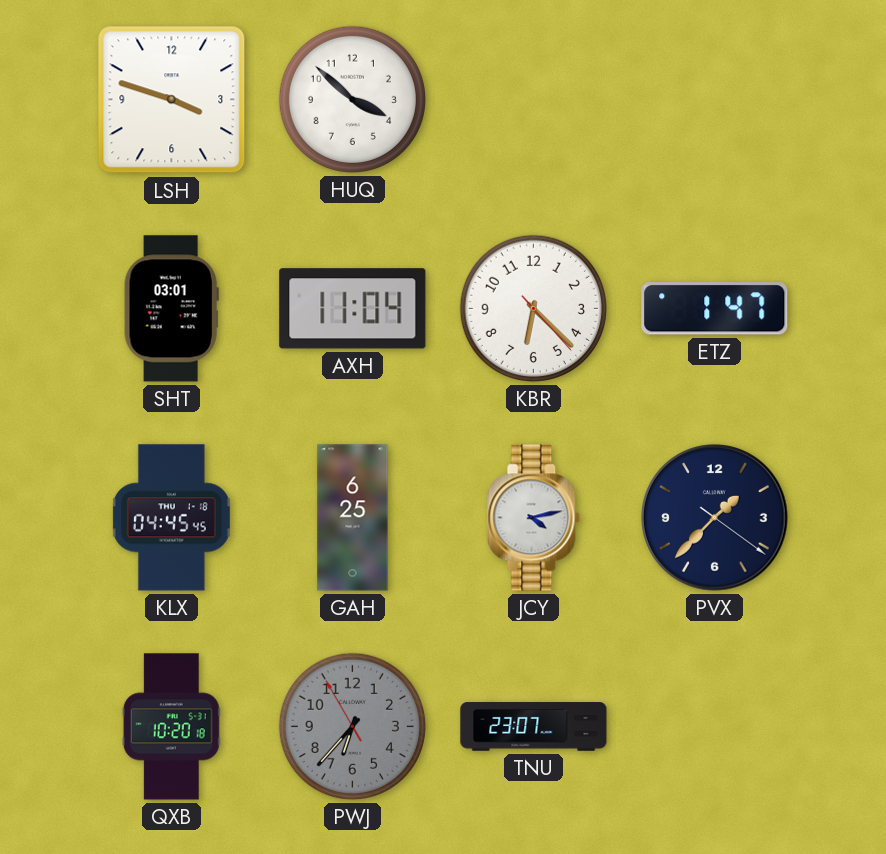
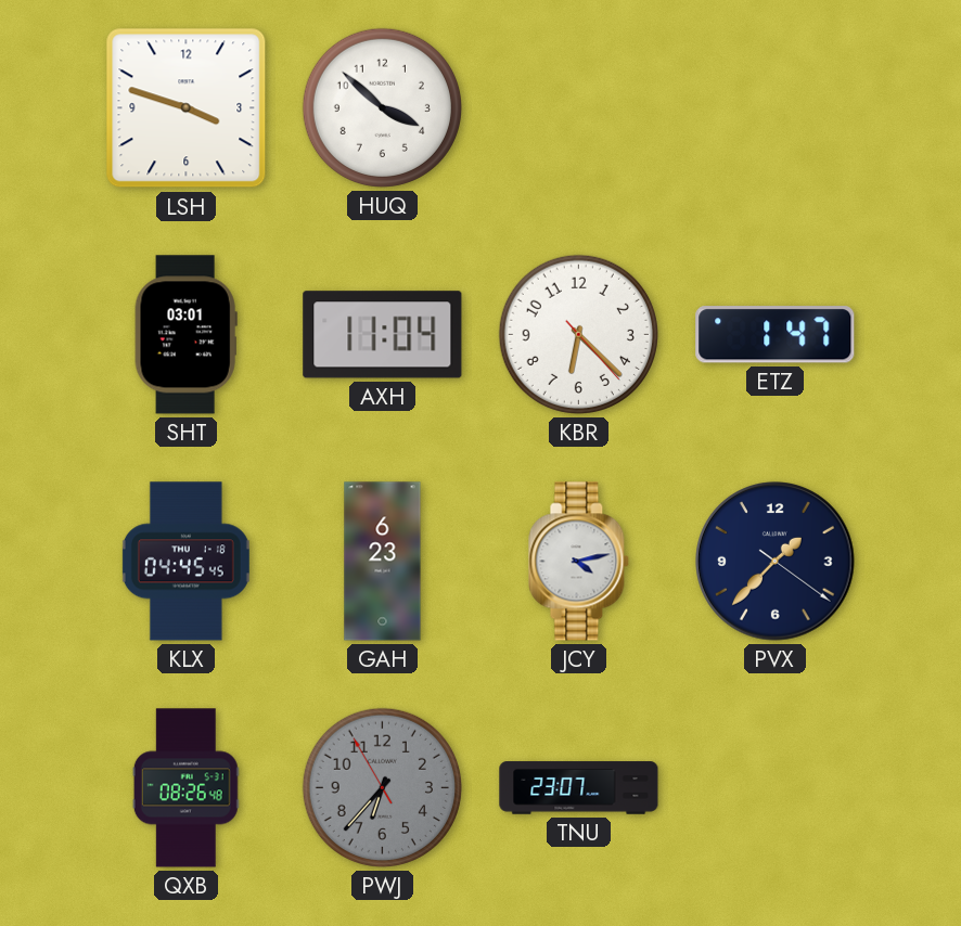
GAH: 6:25 -> 6:23 (383, 562)
QXB: 10:20 -> 08:26 (185, 788)
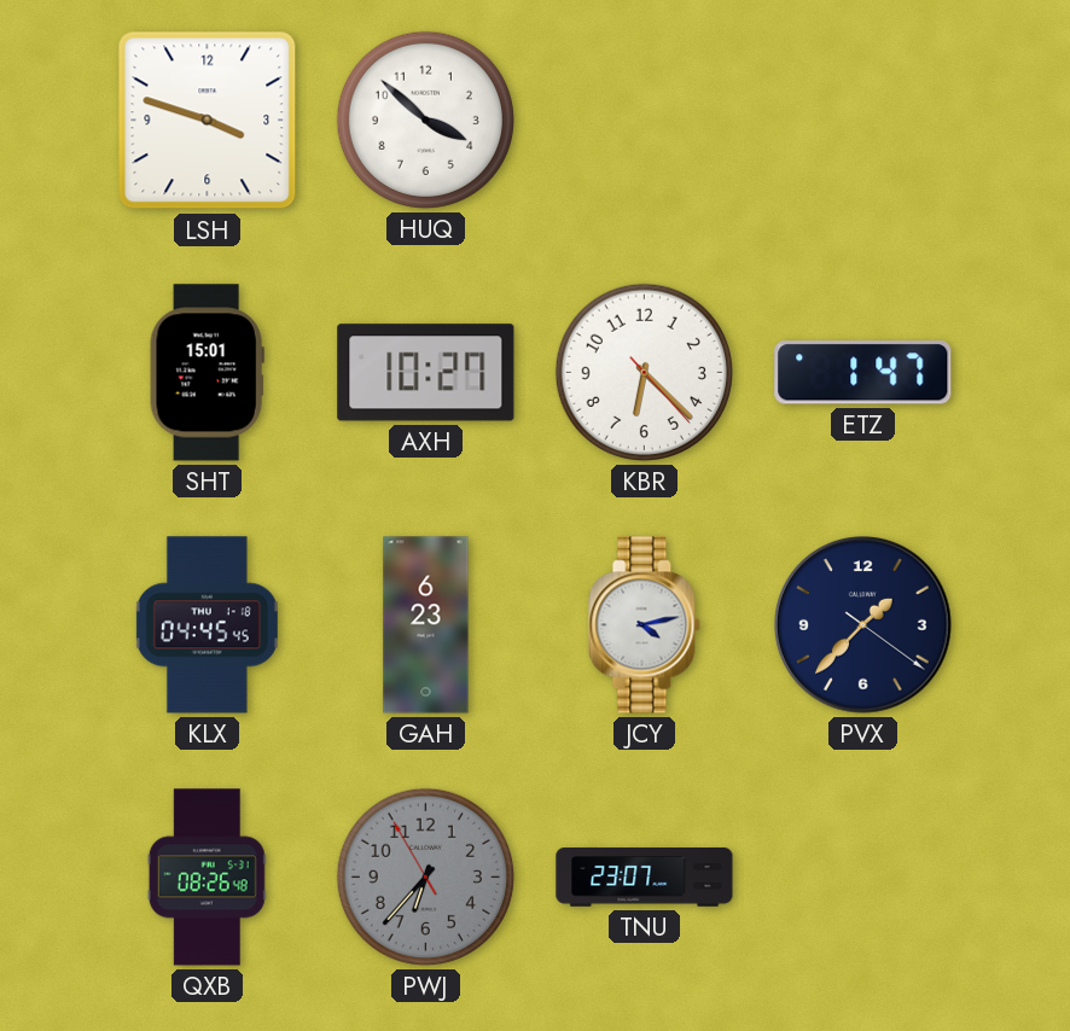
SHT: 03:01 -> 15:01 (207, 373)
AXH: 11:04 -> 10:27 (426, 373)
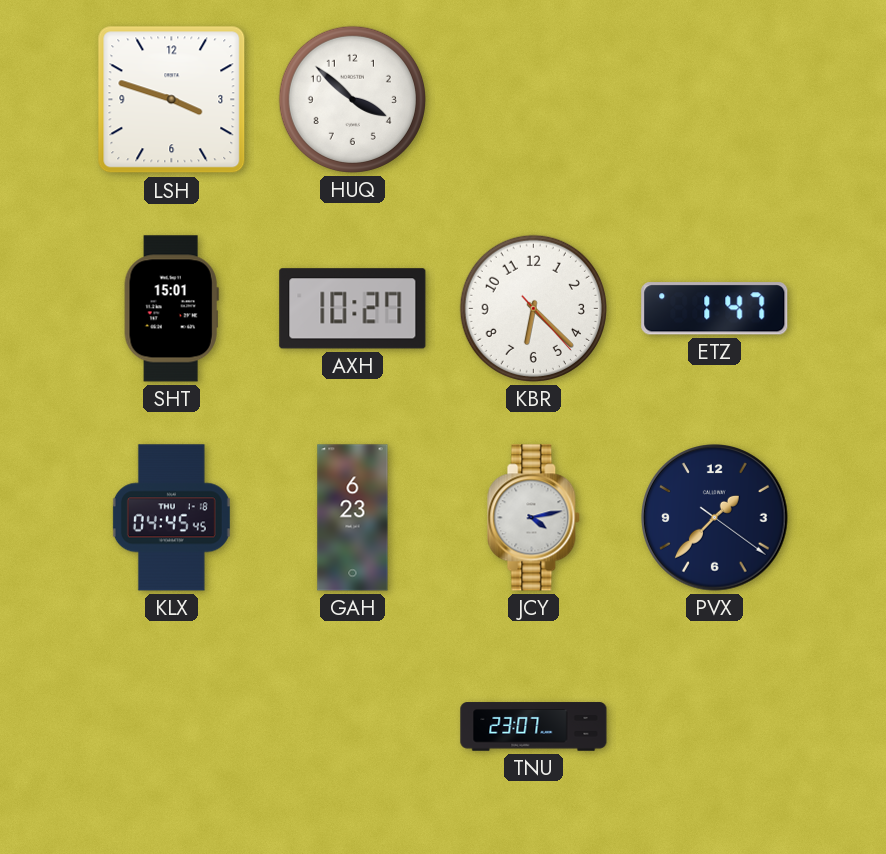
QXB: 08:26 -> none (207, 878)
PWJ: 6:36 -> none (425, 876)
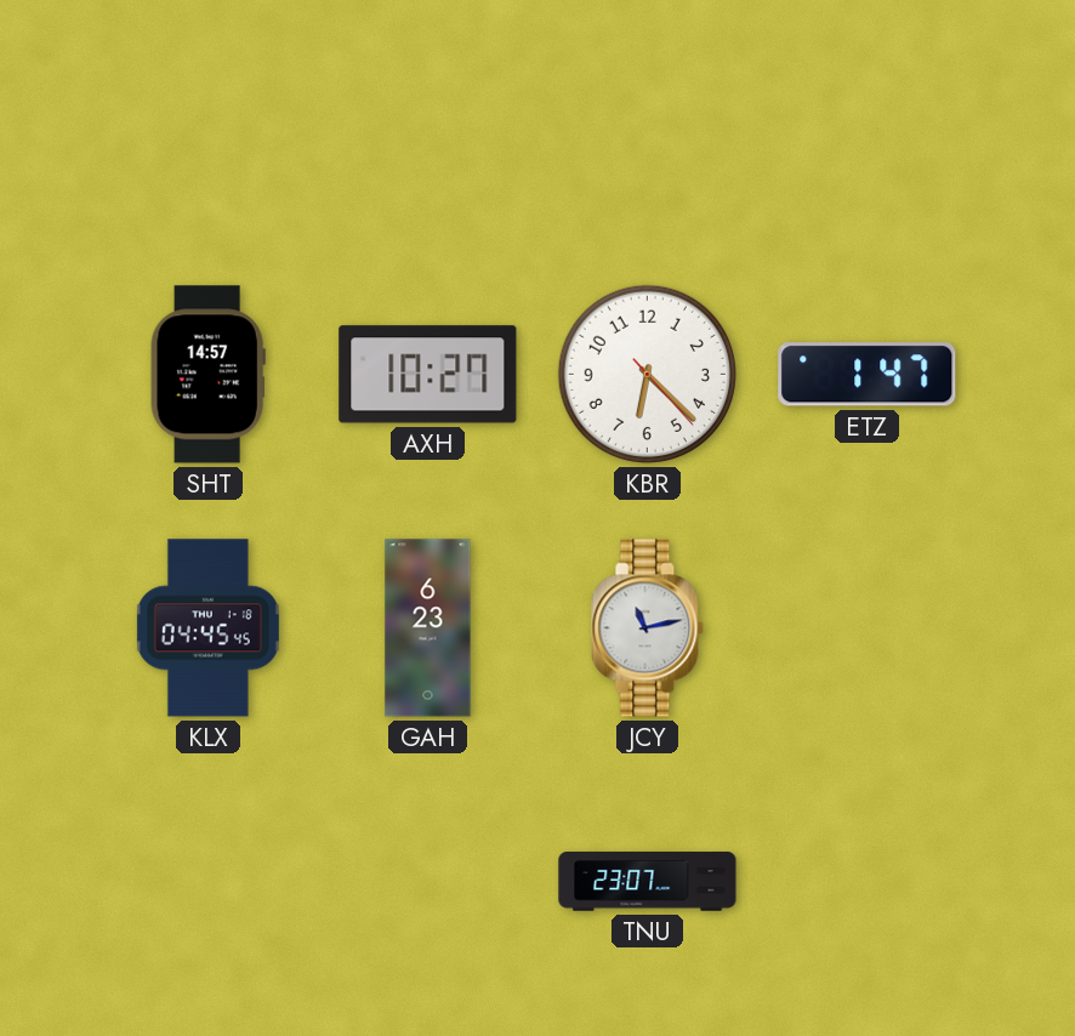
LSH: 3:48 -> none (172, 100)
HUQ: 3:52 -> none (352, 99)
SHT: 15:01 -> 14:57 (207, 375)
JCY: 4:13 -> 11:13 (648, 628)
PVX: 1:37 -> none (715, 518)
